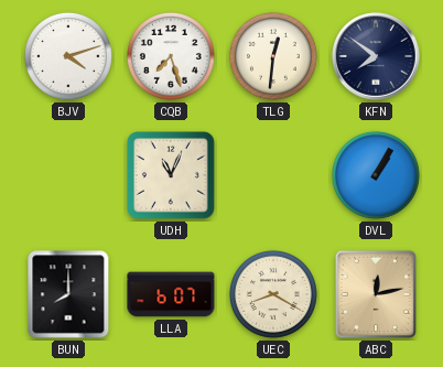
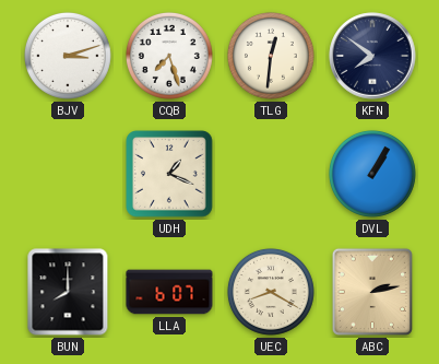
BJV: 4:12 -> 3:12 (68, 56)
UDH: 11:04 -> 1:19 (169, 174)
ABC: 12:13 -> 2:13 (372, 292)
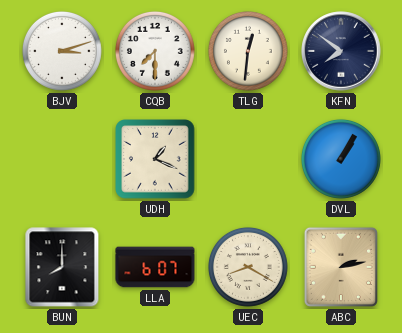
CQB: 7:27 -> 7:30 (155, 51)
